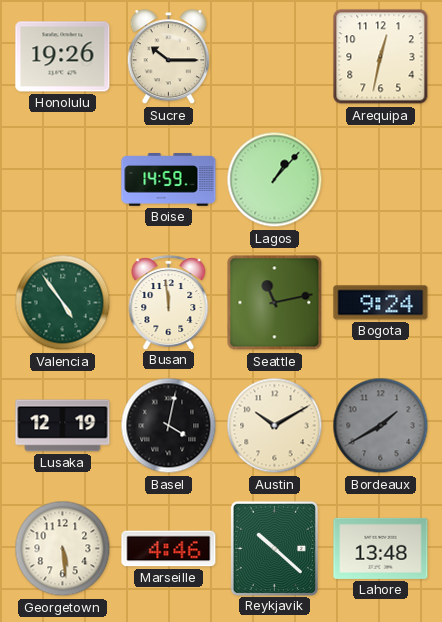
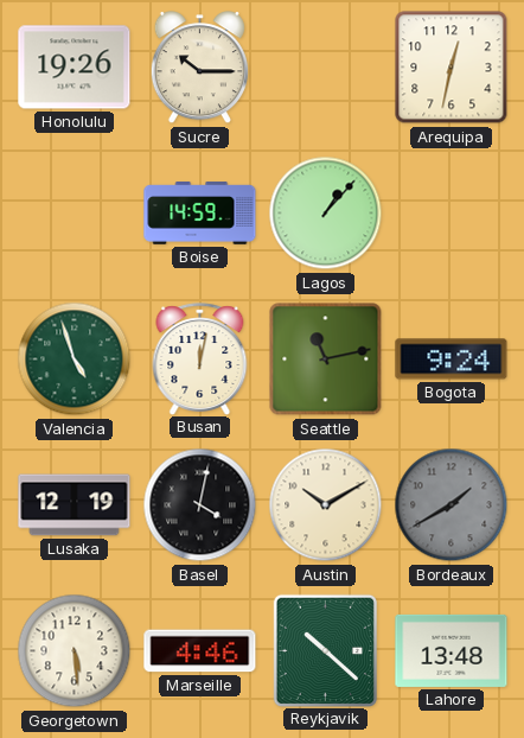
Valencia: 4:54 -> 4:57 (75, 360)
Busan: 11:59 -> 12:02 (200, 358)
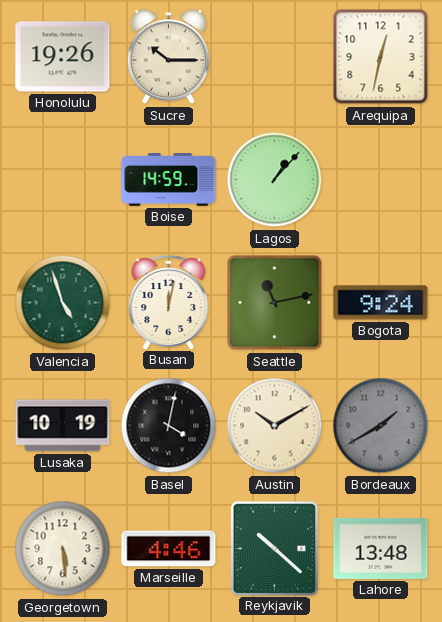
Lusaka: 12:19 -> 10:19 (63, 426)
